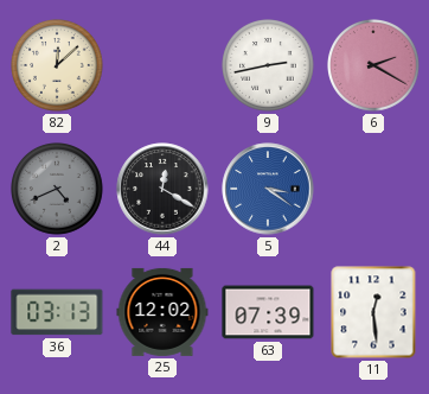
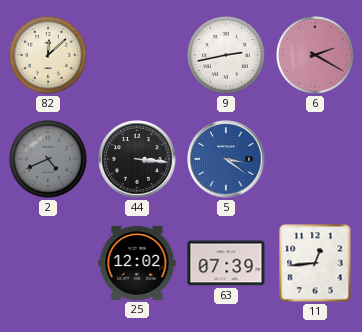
44: 12:20 -> 3:16 (137, 159)
36: 03:13 -> none (57, 312)
11: 12:29 -> 12:44 (315, 263)
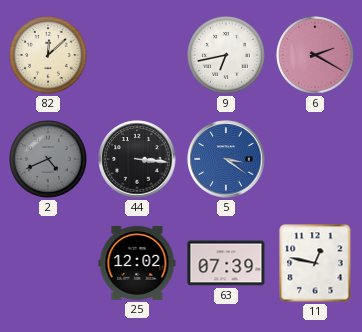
9: 2:43 -> 6:43 (227, 56)
11: 12:44 -> 12:47 (315, 263)
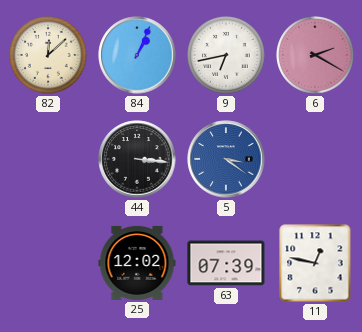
84: none -> 1:04 (137, 55)
2: 4:41 -> none (49, 160)
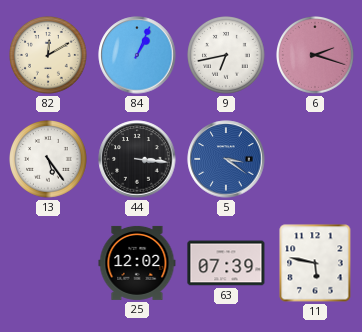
82: 12:08 -> 12:10 (49, 56)
6: 2:20 -> 2:18 (316, 56)
13: none -> 5:24 (49, 160)
11: 12:47 -> 5:47 (315, 263)
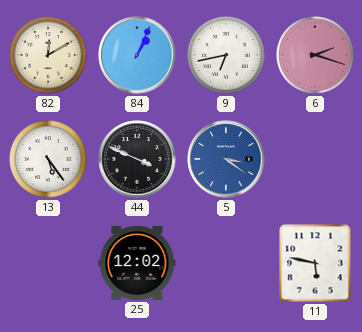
44: 3:16 -> 3:49 (137, 159)
63: 07:39 -> none (226, 263)
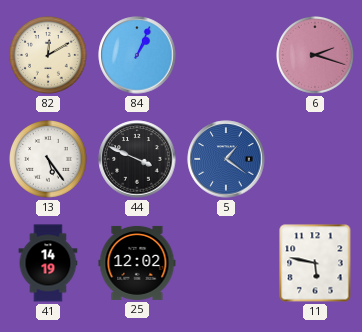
9: 6:43 -> none (227, 56)
5: 3:21 -> 1:21 (226, 159)
41: none -> 14:19 (48, 263)
